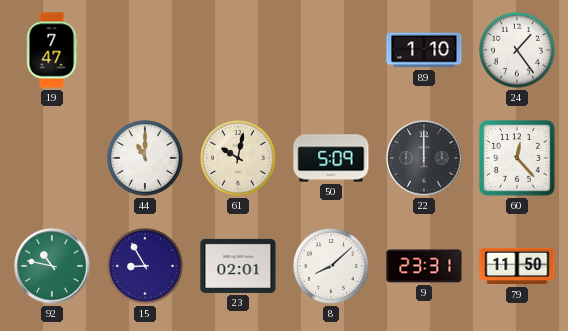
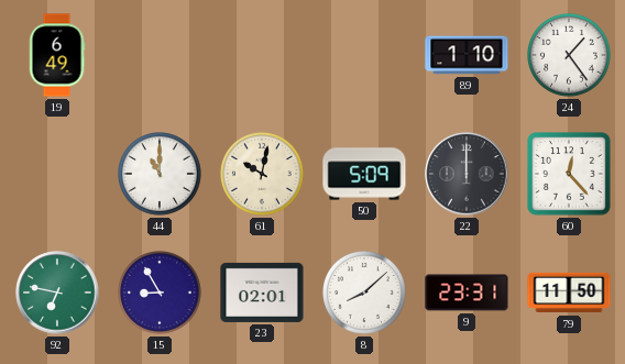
19: 7:47 -> 6:49 (57, 55)
92: 10:47 -> 6:47 (57, 293)
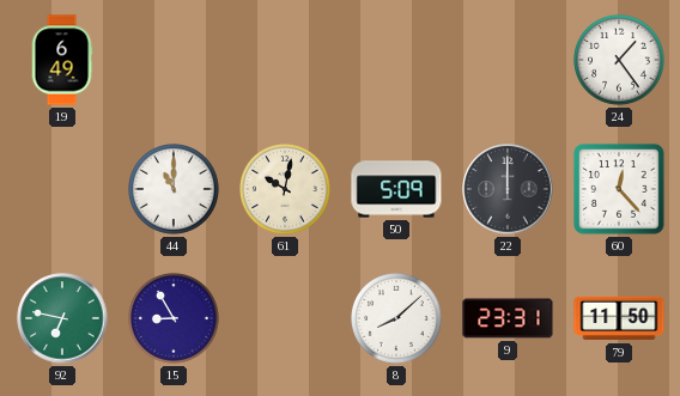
89: 1:10 -> none (467, 55)
23: 02:01 -> none (262, 293)
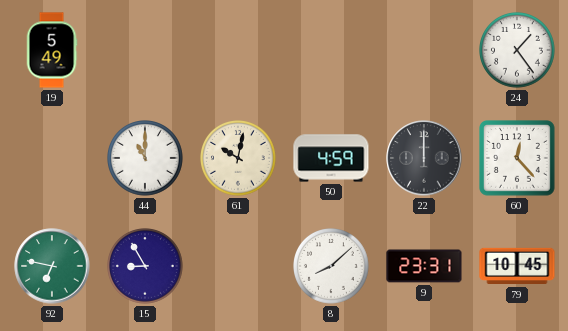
19: 6:49 -> 5:49 (52, 50)
50: 5:09 -> 4:59 (331, 158)
79: 11:50 -> 10:45 (517, 266)
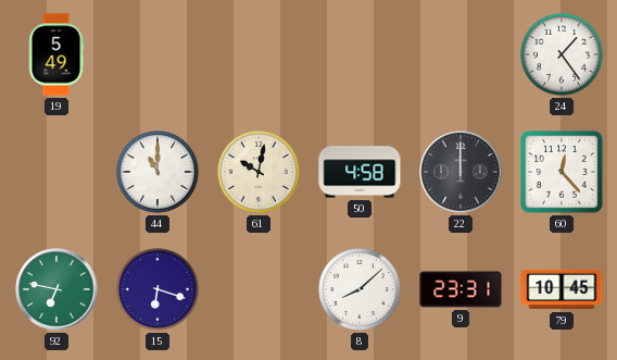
50: 4:59 -> 4:58 (360, 172)
15: 8:55 -> 6:18 (159, 290)
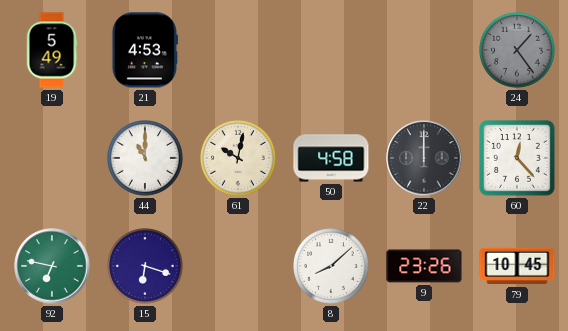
21: none -> 4:53 (144, 50)
24 dial: white -> grey (518, 51)
9: 23:31 -> 23:26 (424, 266)
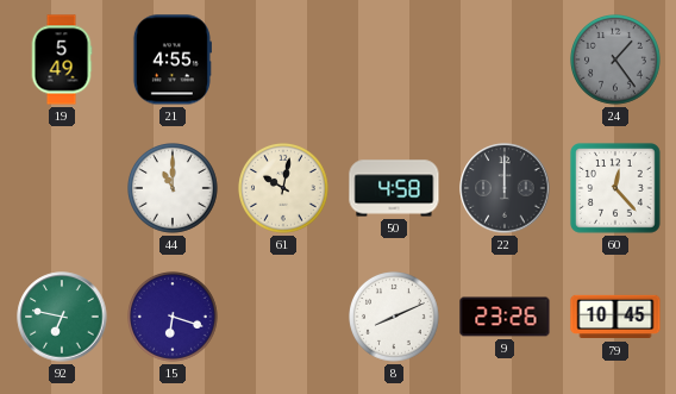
21: 4:53 -> 4:55 (171, 60)
8: 8:08 -> 8:11 (395, 318)
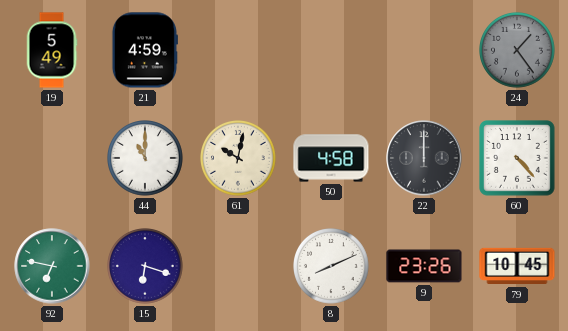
21: 4:55 -> 4:59 (144, 50)
60: 12:23 -> 4:23 (518, 159)
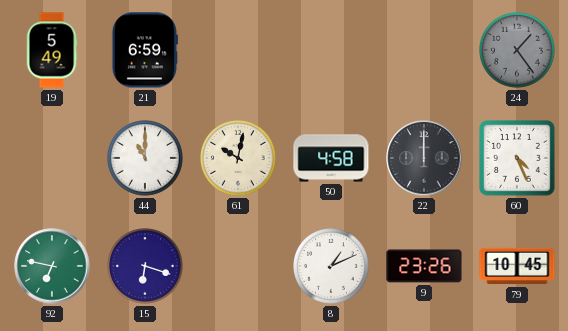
21: 4:59 -> 6:59 (144, 50)
60: 4:23 -> 4:26 (518, 159)
8: 8:11 -> 1:11 (332, 267)
